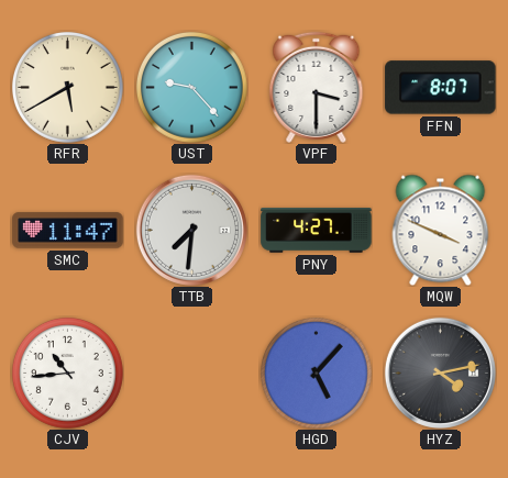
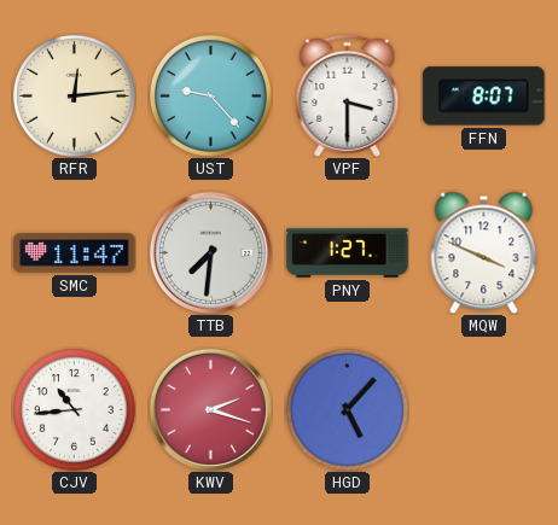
RFR: 5:40 -> 12:14 (74, 95)
PNY: 4:27 -> 1:27 (348, 253)
KWV: none -> 2:18 (210, 409)
HYZ: 4:13 -> none (440, 373)
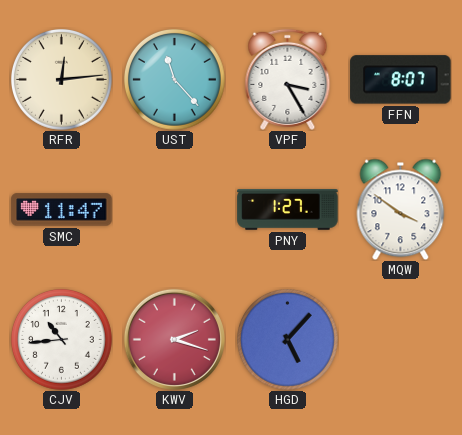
UST: 9:23 -> 11:23 (174, 79)
VPF: 3:30 -> 3:25 (288, 79)
TTB: 7:31 -> none (210, 252)
MQW: 3:49 -> 3:51 (401, 209)
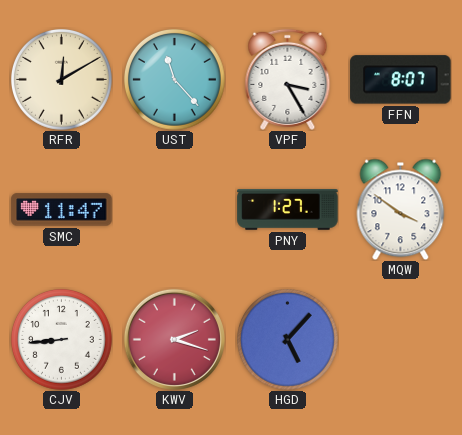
RFR: 12:14 -> 12:10 (61, 79)
CJV: 10:44 -> 8:44 (61, 339)
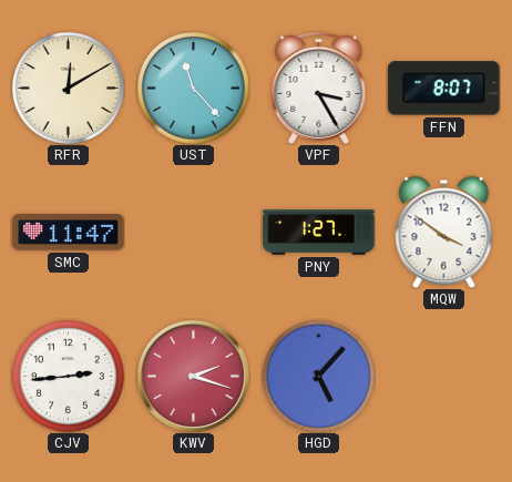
CJV: 8:44 -> 2:44 (68, 376)
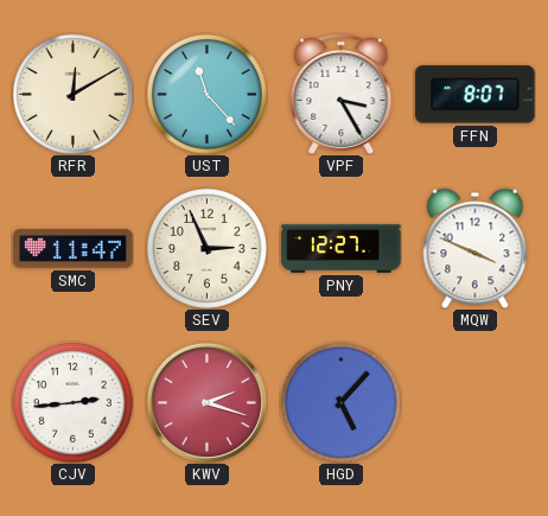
SEV: none -> 2:56 (206, 248)
PNY: 1:27 -> 12:27 (342, 249)
MQW: 3:51 -> 3:49 (476, 248)
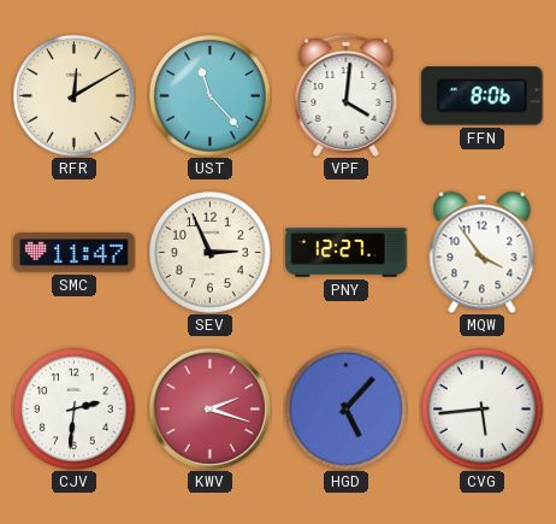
VPF: 3:25 -> 4:01 (347, 95)
FFN: 8:07 -> 8:06 (483, 96)
MQW: 3:49 -> 3:54 (483, 252)
CJV: 2:44 -> 2:31 (73, 408)
CVG: none -> 5:44 (481, 408)
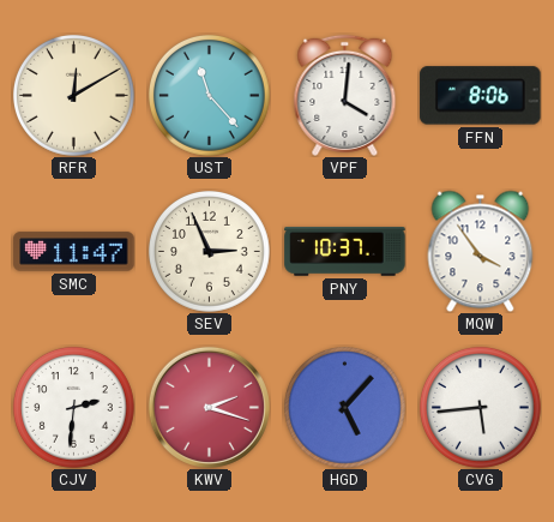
PNY: 12:27 -> 10:37 (345, 252)
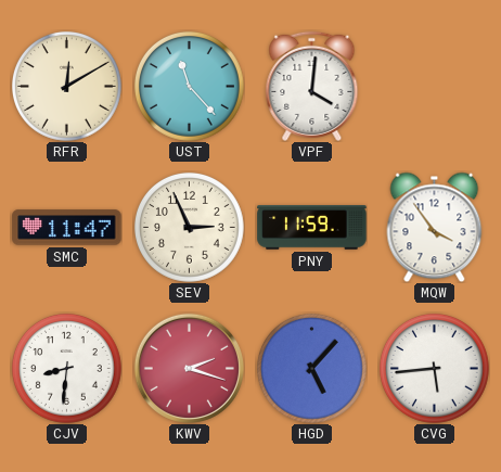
FFN: 8:06 -> none (481, 96)
PNY: 10:37 -> 11:59 (312, 228)
CJV: 2:31 -> 8:31 (66, 368)
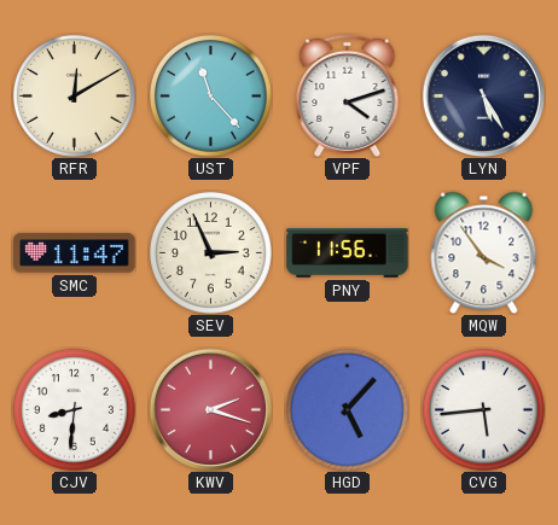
VPF: 4:01 -> 4:12 (348, 95)
LYN: none -> 5:25 (483, 95)
PNY: 11:59 -> 11:56 (348, 253)
